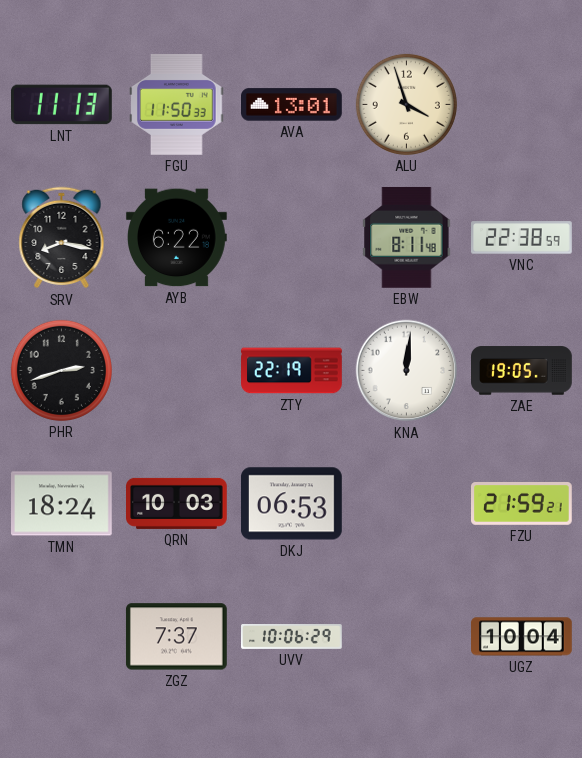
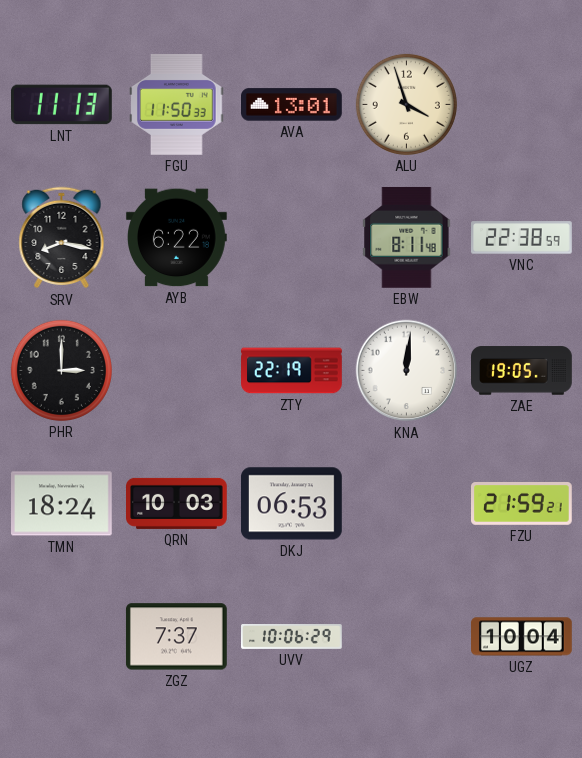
PHR: 2:42 -> 3:00 (61, 370)
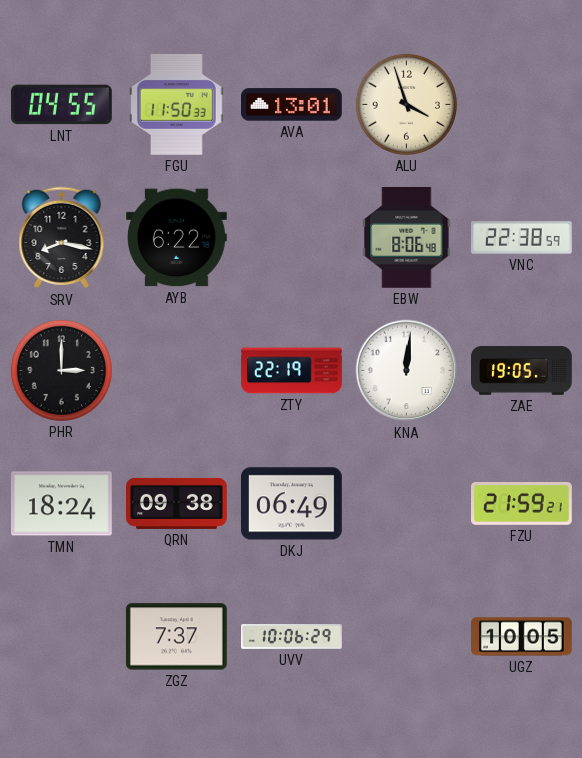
LNT: 11:13 -> 04:55 (62, 105)
EBW: 8:11 -> 8:06 (407, 237)
QRN: 10:03 -> 09:38 (177, 503)
DKJ: 06:53 -> 06:49 (291, 504)
UGZ: 10:04 -> 10:05 (522, 637)
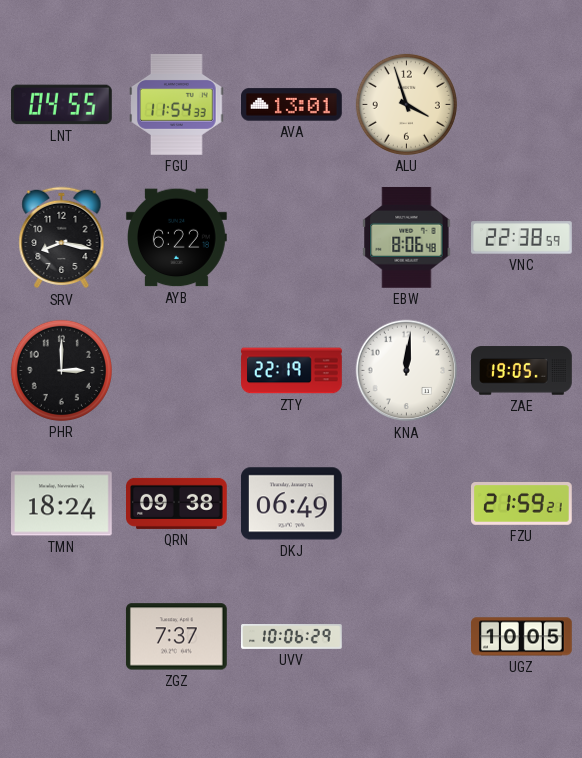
FGU: 11:50 -> 11:54 (177, 105)
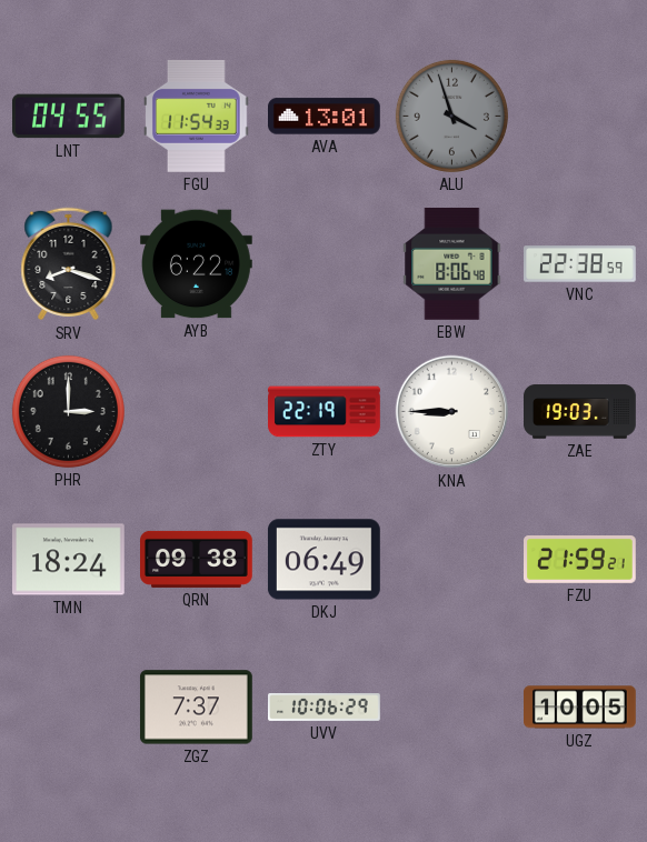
ALU dial: cream -> grey (451, 116)
SRV: 8:17 -> 8:18 (69, 264)
KNA: 12:01 -> 8:45 (452, 412)
ZAE: 19:05 -> 19:03 (580, 412)
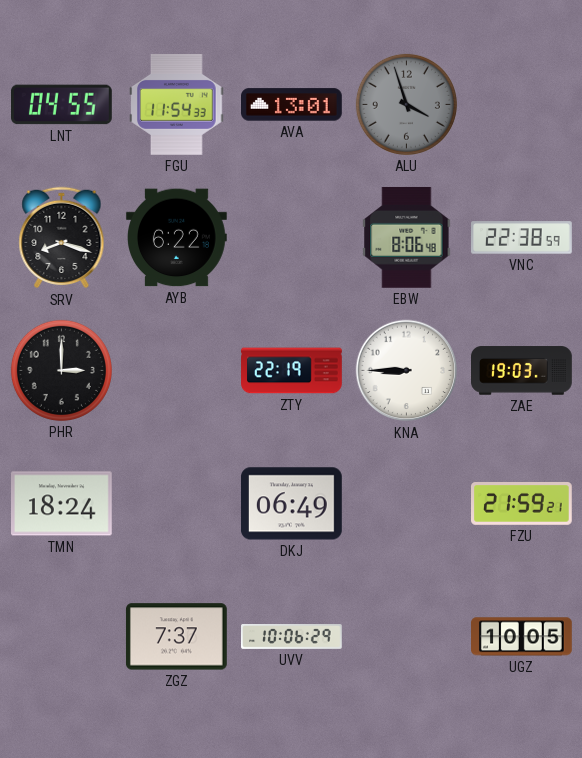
QRN: 09:38 -> none (197, 559)
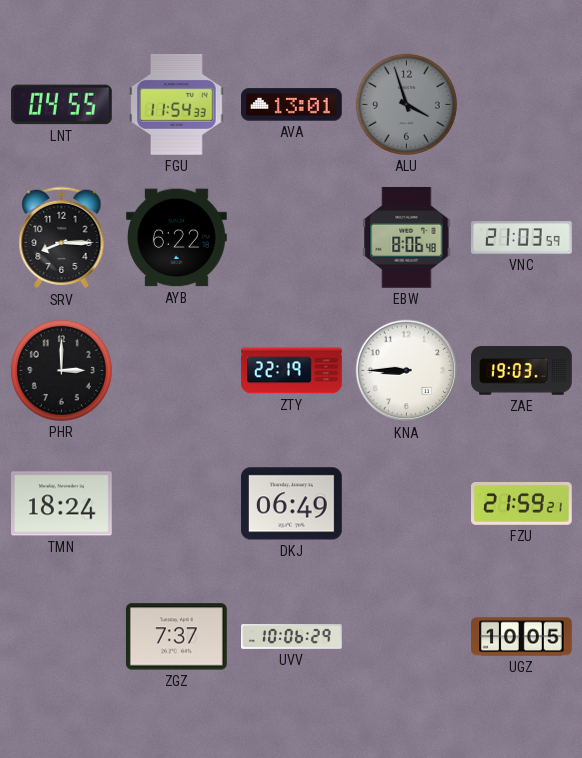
SRV: 8:18 -> 8:15 (62, 238)
VNC: 22:38 -> 21:03 (522, 238)
